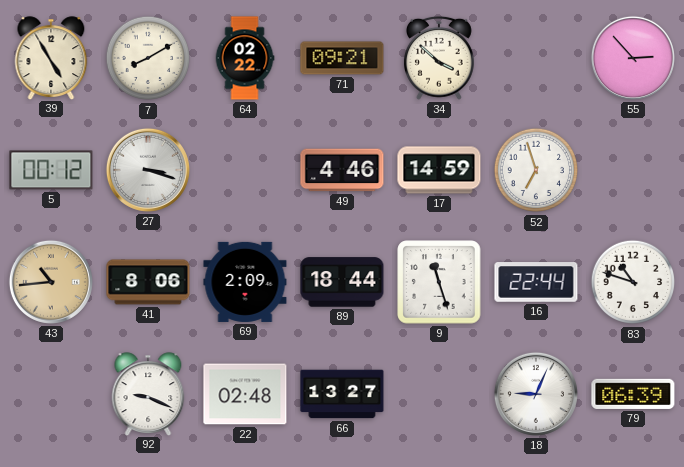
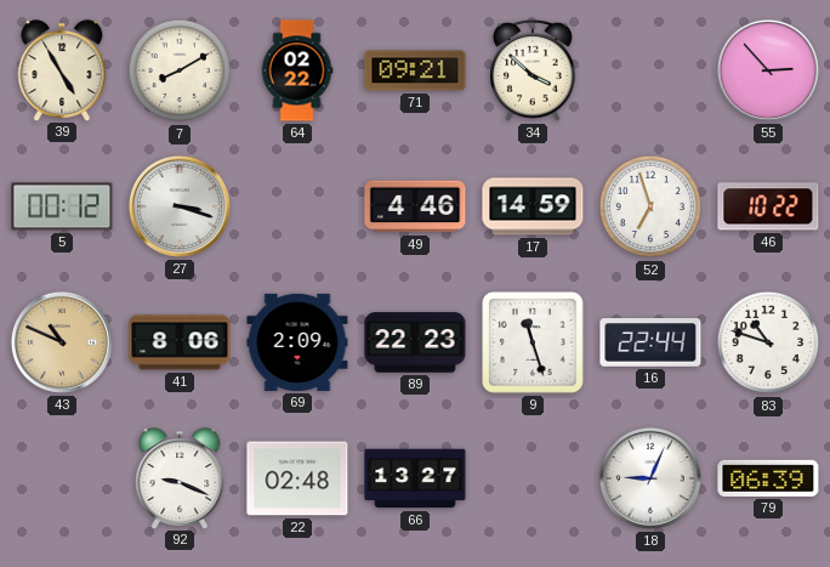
46: none -> 10:22 (768, 206)
43: 10:44 -> 10:49 (62, 342)
89: 18:44 -> 22:23 (415, 342)
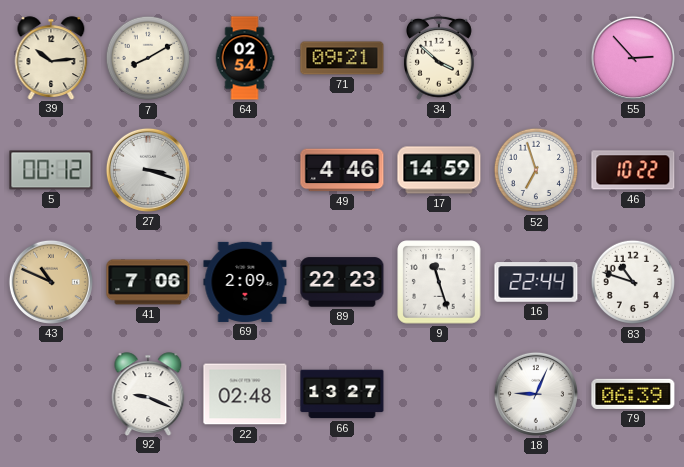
39: 4:55 -> 10:14 (51, 58)
64: 02:22 -> 02:54 (245, 58)
41: 8:06 -> 7:06 (148, 282)
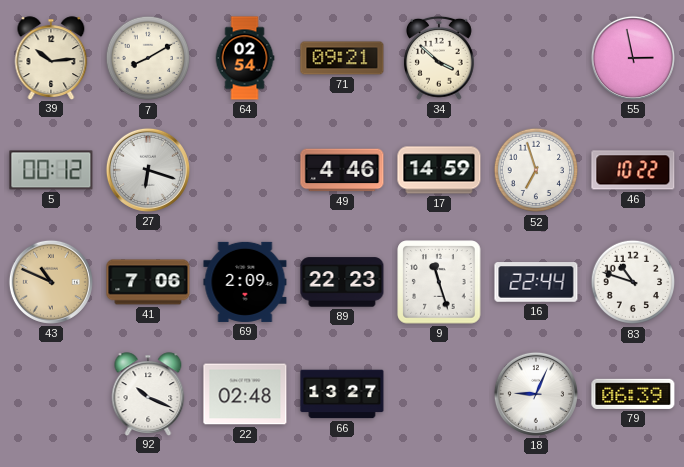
55: 2:53 -> 2:58 (633, 58)
27: 3:18 -> 6:18 (148, 170)
92: 9:19 -> 10:19 (148, 394)
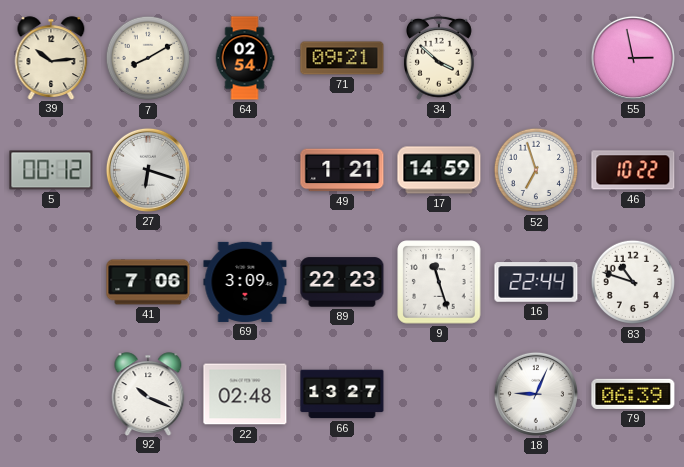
49: 4:46 -> 1:21 (342, 170)
43: 10:49 -> none (51, 282)
69: 2:09 -> 3:09 (245, 282)
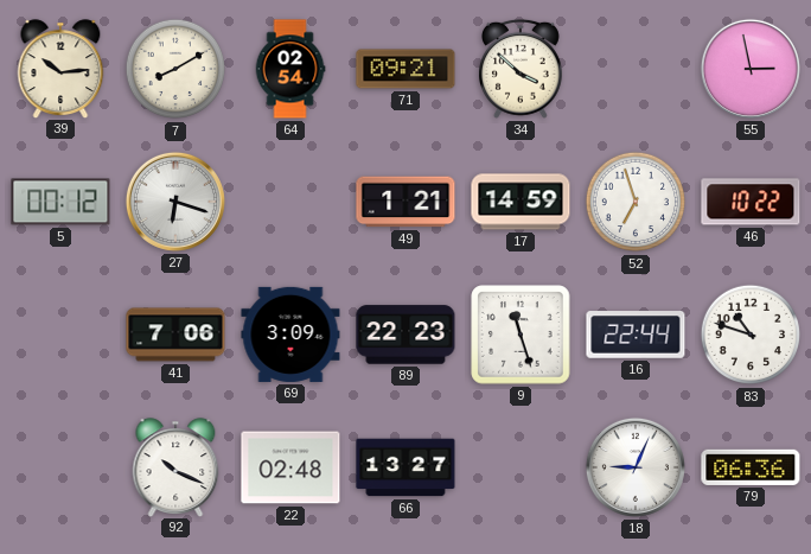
79: 06:39 -> 06:36 (751, 467)
